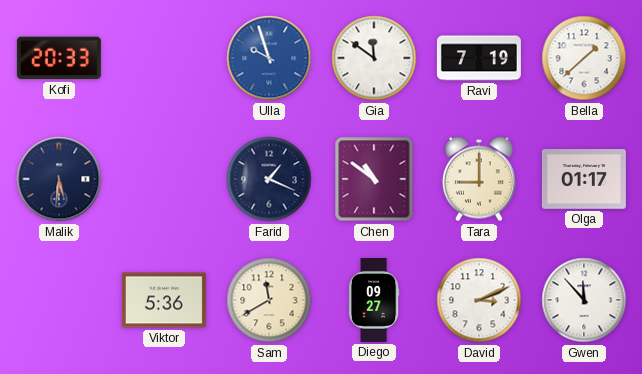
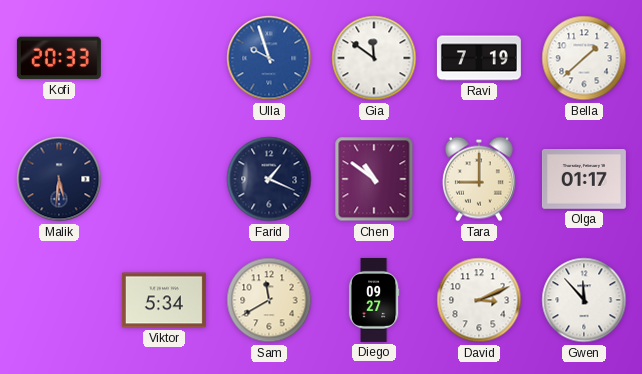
Viktor: 5:36 -> 5:34 (164, 300)
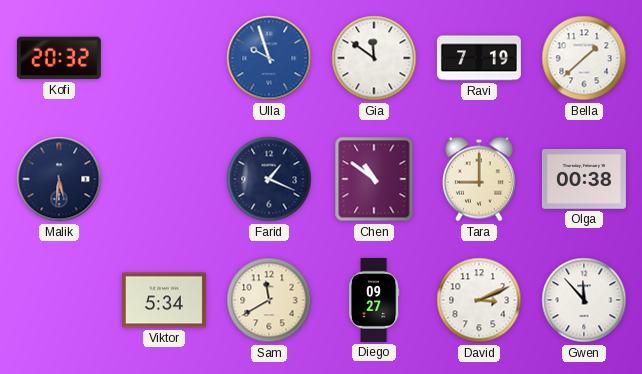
Kofi: 20:33 -> 20:32 (59, 58)
Olga: 01:17 -> 00:38 (584, 180)
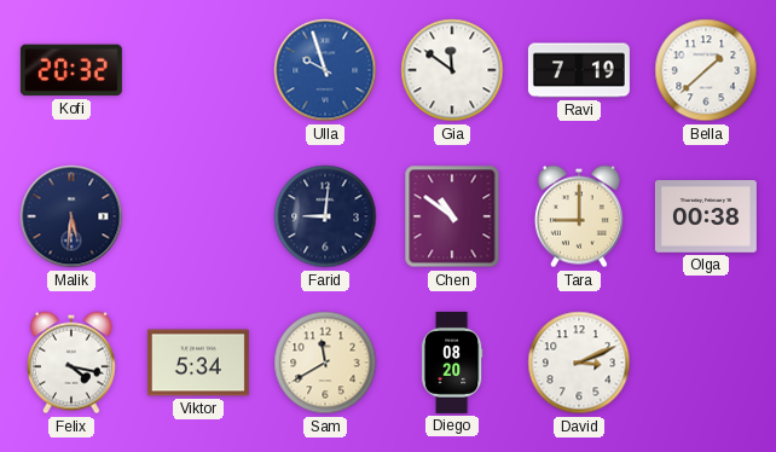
Farid: 1:19 -> 9:01 (325, 216)
Felix: none -> 4:17 (71, 363)
Diego: 09:27 -> 08:20 (452, 363)
Gwen: 11:53 -> none (584, 300)
